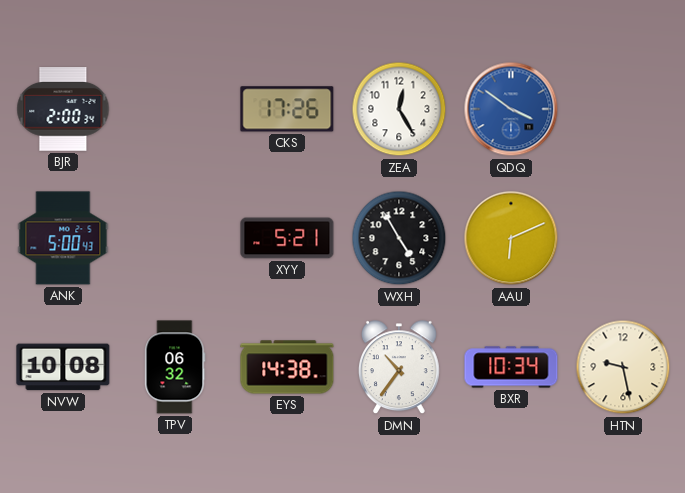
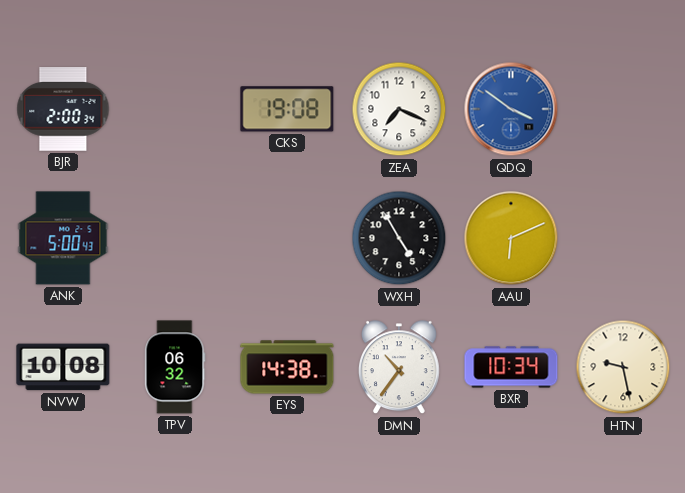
CKS: 17:26 -> 19:08 (287, 109)
ZEA: 12:25 -> 7:19 (399, 109)
XYY: 5:21 -> none (287, 238)
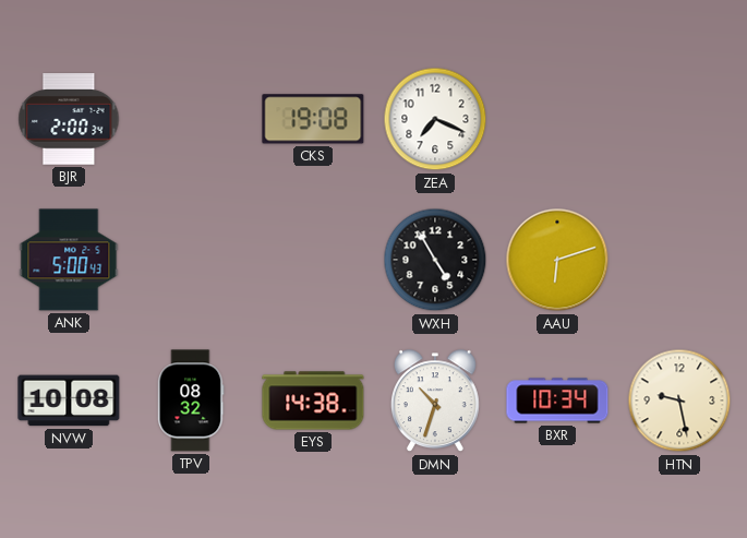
QDQ: 3:51 -> none (511, 109)
AAU: 6:11 -> 6:12 (557, 260)
TPV: 06:32 -> 08:32 (191, 400)
DMN: 10:36 -> 10:33 (435, 402)
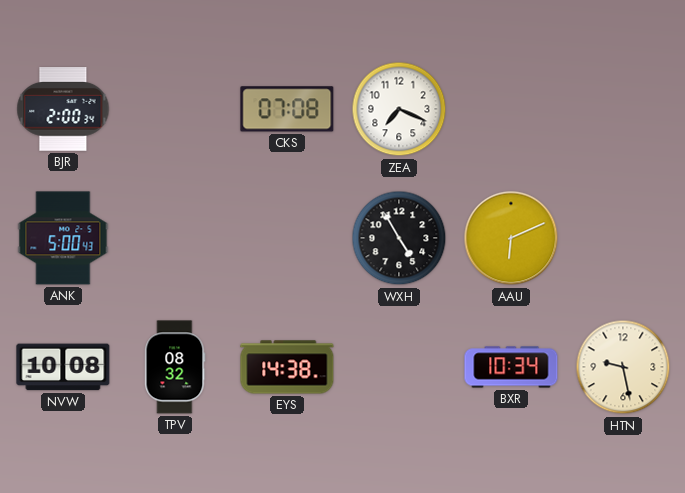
CKS: 19:08 -> 07:08 (287, 109)
AAU: 6:12 -> 6:11 (511, 238)
DMN: 10:33 -> none (435, 402)
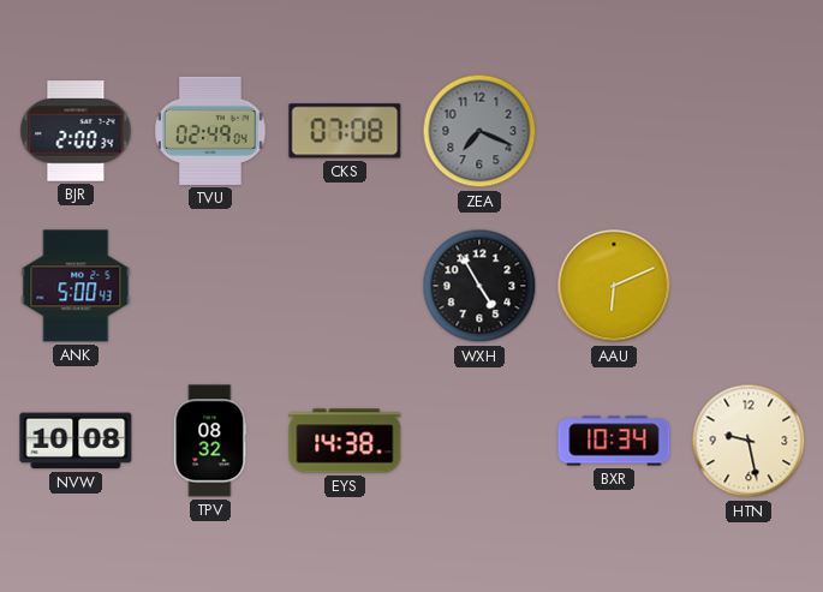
TVU: none -> 02:49 (210, 131)
ZEA dial: white -> grey (479, 131)
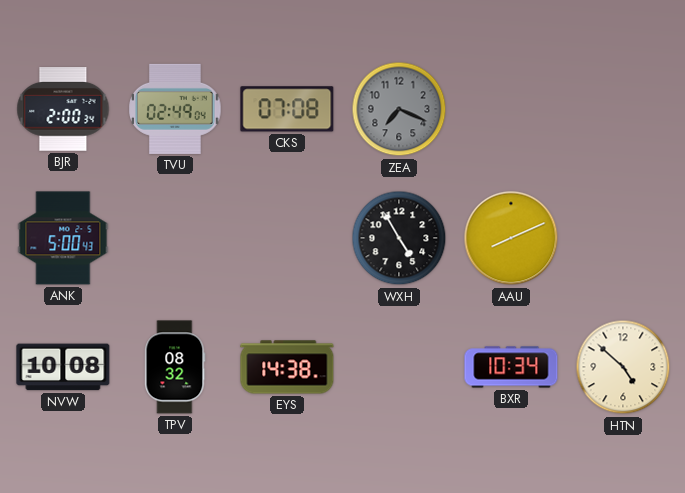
AAU: 6:11 -> 8:11 (511, 238)
HTN: 9:28 -> 4:52 (623, 367)
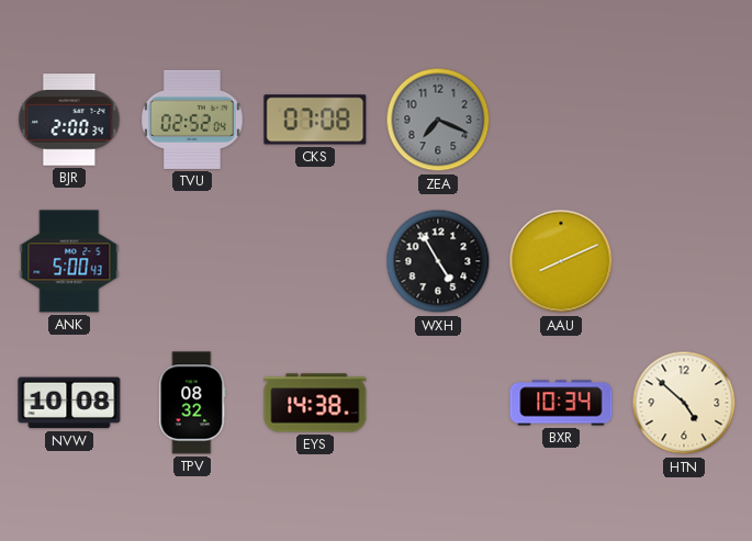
TVU: 02:49 -> 02:52 (192, 120)
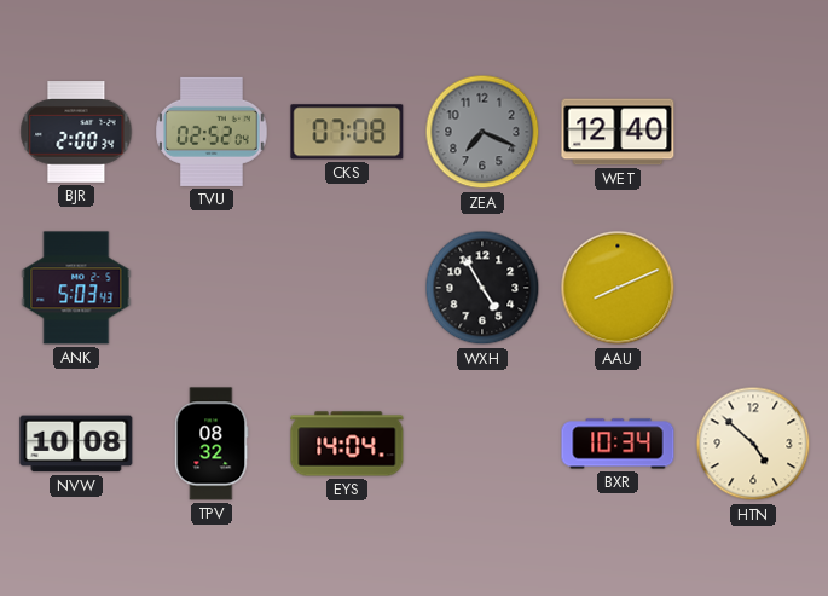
WET: none -> 12:40 (618, 132)
ANK: 5:00 -> 5:03 (76, 288)
EYS: 14:38 -> 14:04 (347, 444)
